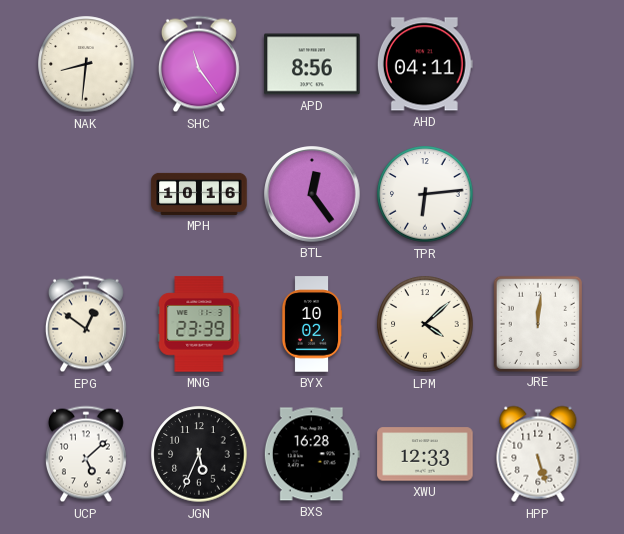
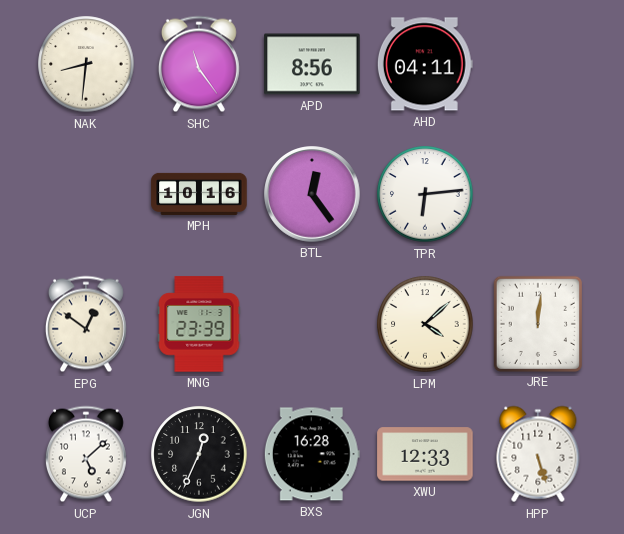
BYX: 10:02 -> none (312, 324)
JGN: 5:34 -> 12:34 (199, 454)
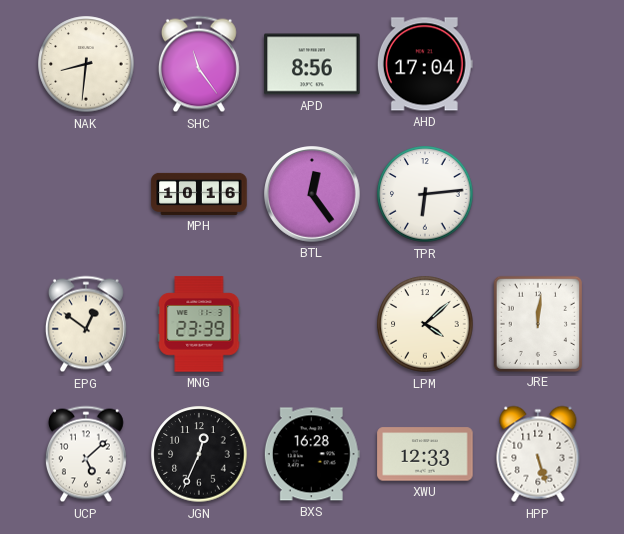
AHD: 04:11 -> 17:04 (425, 64)
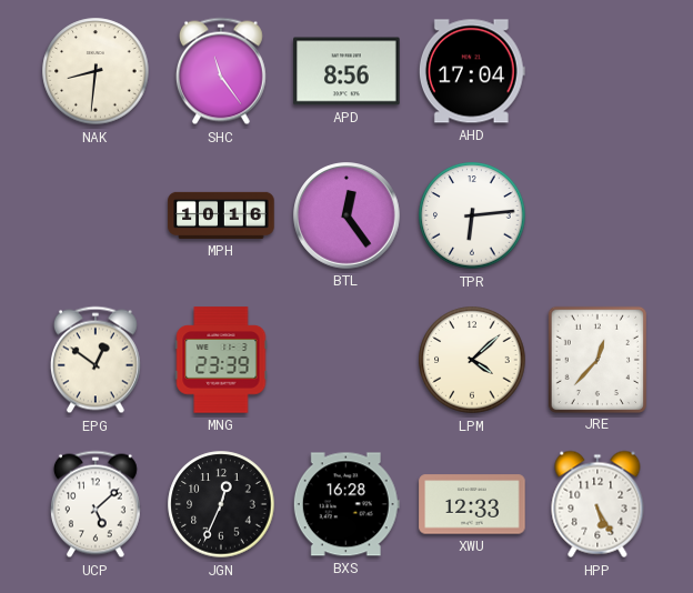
JRE: 12:01 -> 12:37 (596, 359)
HPP: 5:27 -> 5:25 (597, 504)
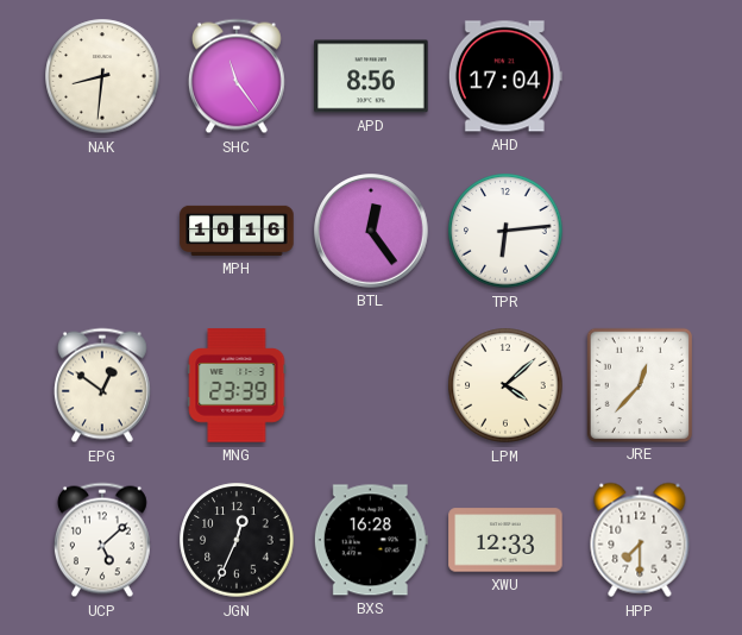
HPP: 5:25 -> 7:30 (640, 540)
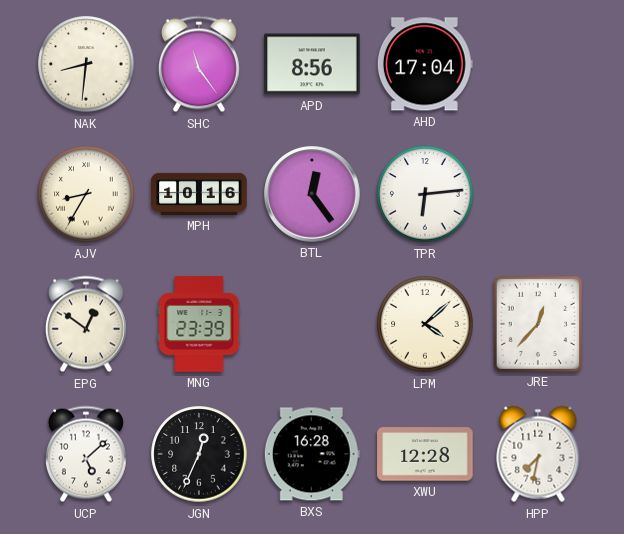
AJV: none -> 8:35 (86, 194)
XWU: 12:33 -> 12:28 (425, 454)
HPP: 7:30 -> 7:32 (538, 454)
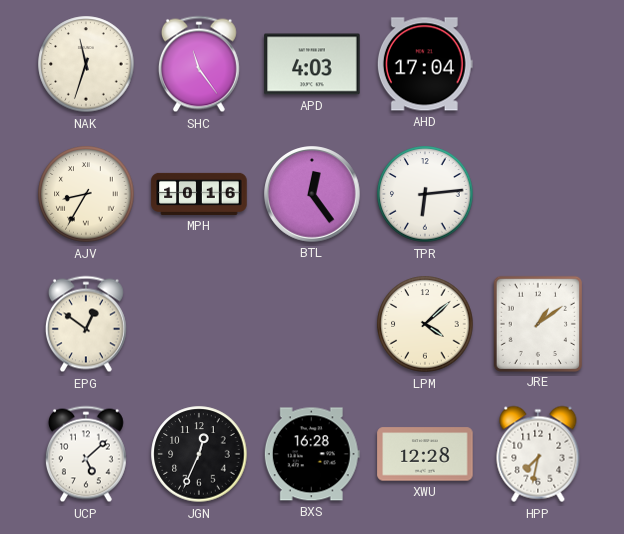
NAK: 8:31 -> 11:33 (86, 64)
APD: 8:56 -> 4:03 (312, 64)
MNG: 23:39 -> none (199, 324)
JRE: 12:37 -> 1:09 (537, 323)
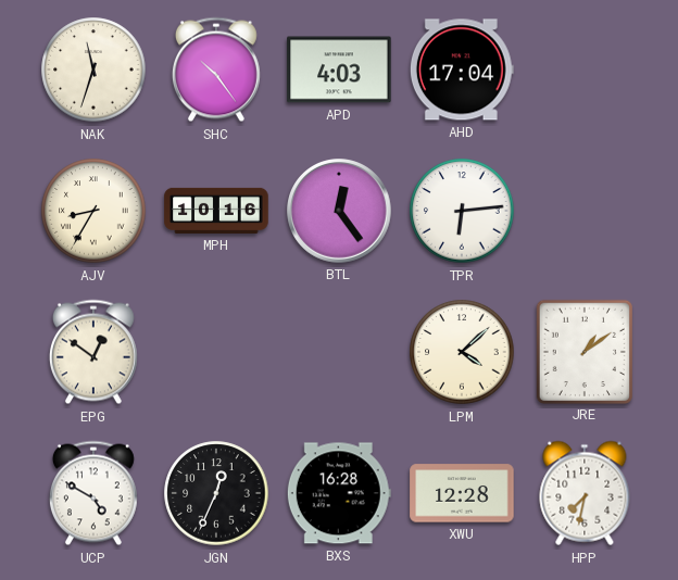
SHC: 11:24 -> 10:24 (216, 70)
UCP: 5:08 -> 4:50 (93, 493)
